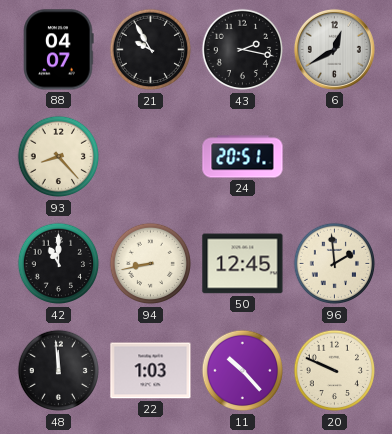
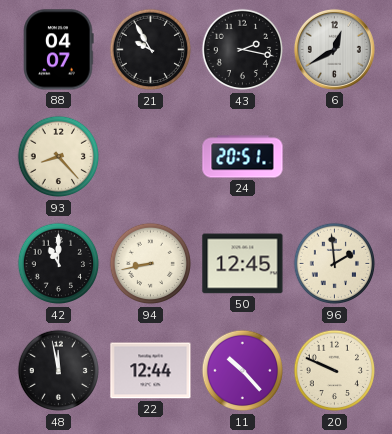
48: 11:59 -> 11:58 (59, 371)
22: 1:03 -> 12:44 (151, 371)
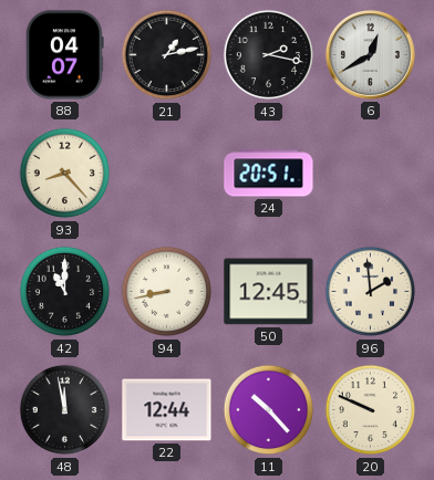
21: 9:55 -> 1:13 (167, 55)
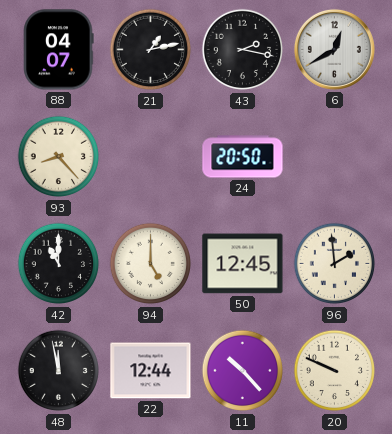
24: 20:51 -> 20:50 (243, 157)
94: 8:43 -> 5:00 (151, 264)
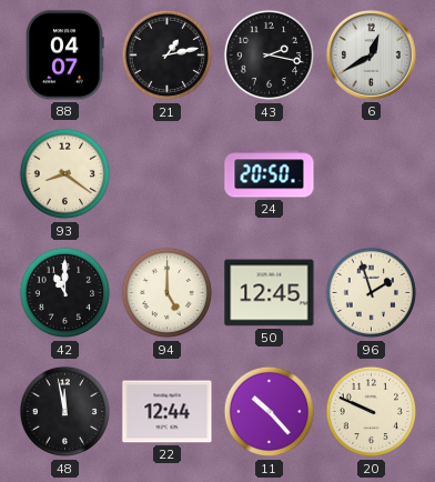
93: 8:23 -> 8:21 (65, 174)
96: 1:59 -> 1:57 (372, 293)
